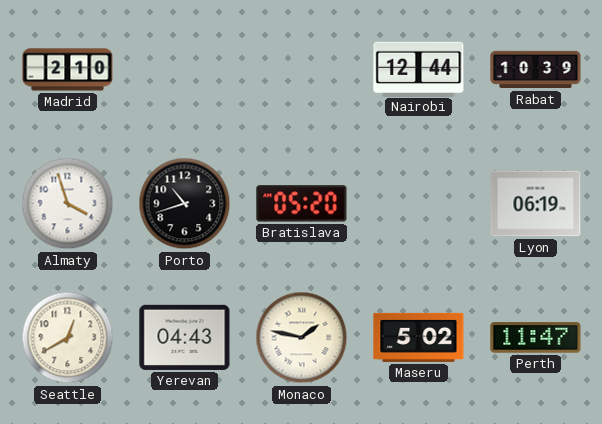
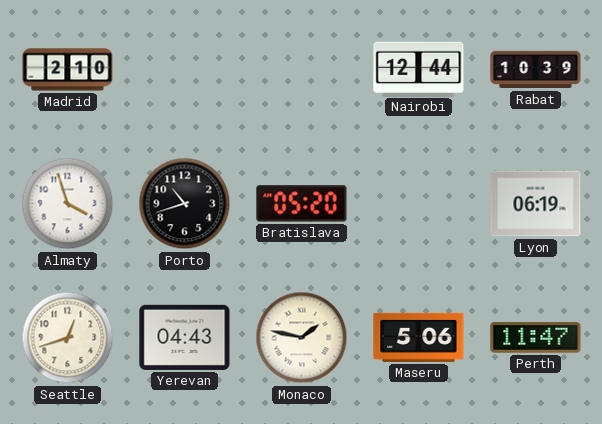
Seattle: 12:40 -> 12:42 (68, 338)
Maseru: 5:02 -> 5:06 (419, 337)
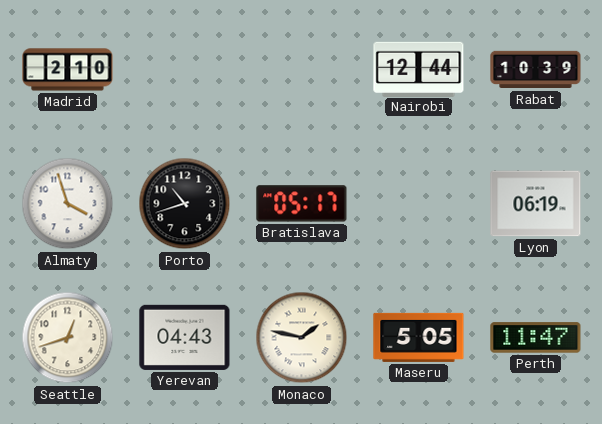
Bratislava: 05:20 -> 05:17 (302, 204)
Maseru: 5:06 -> 5:05 (419, 337)
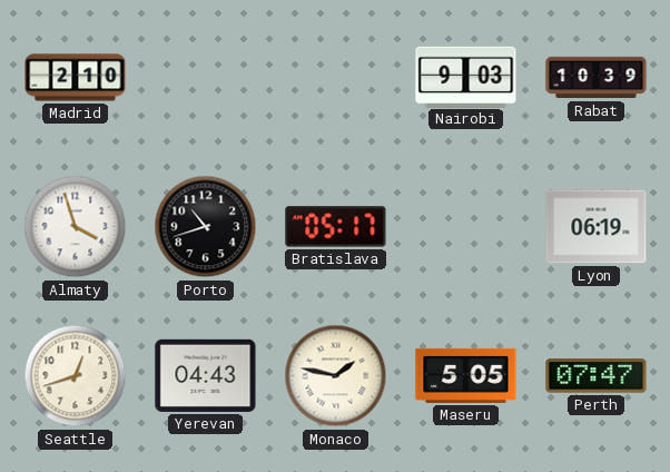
Nairobi: 12:44 -> 9:03 (466, 77)
Perth: 11:47 -> 07:47 (597, 376)
